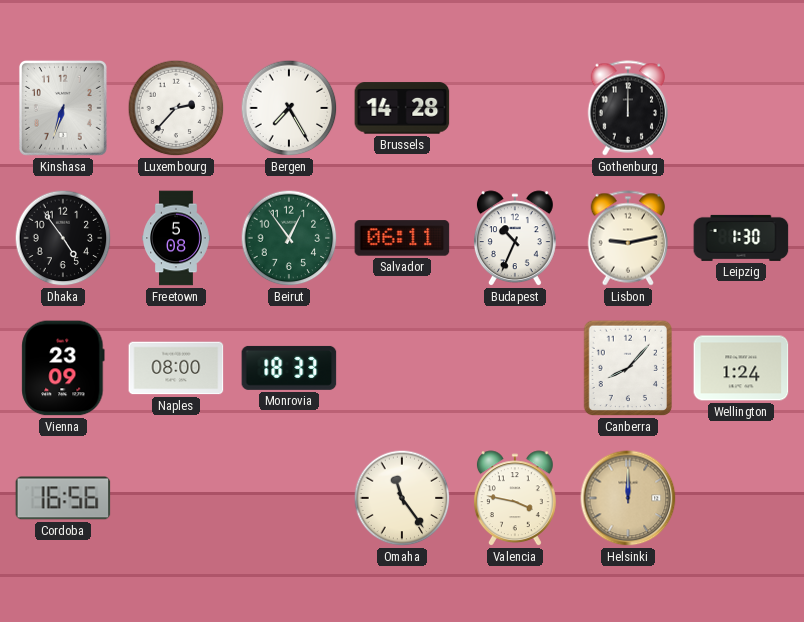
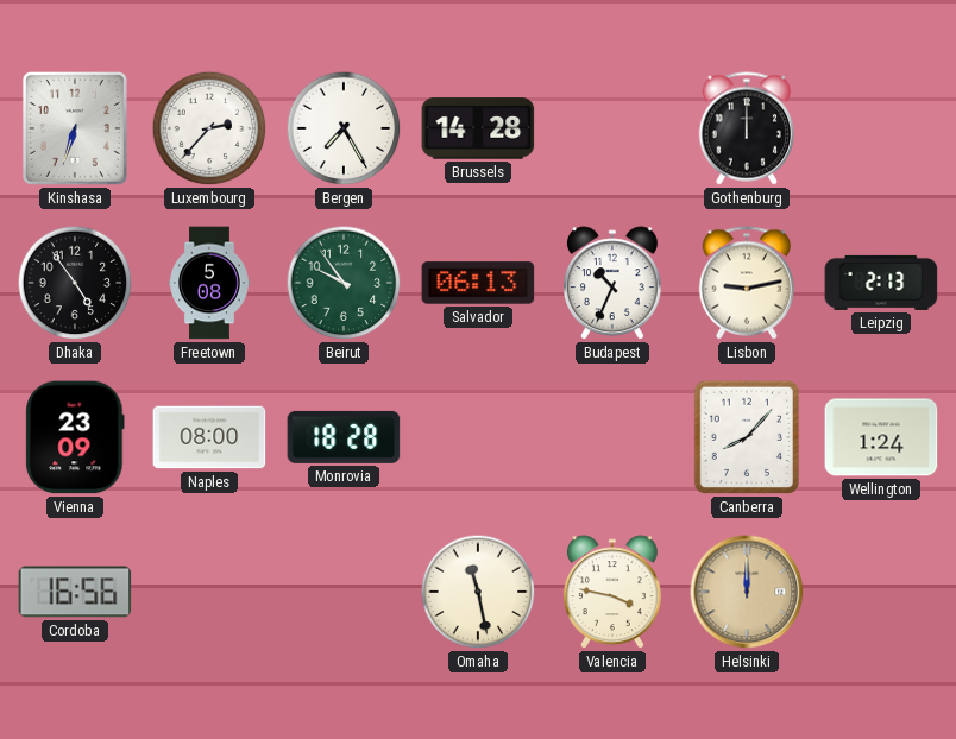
Beirut: 12:54 -> 9:54 (344, 283)
Salvador: 06:11 -> 06:13 (478, 283)
Leipzig: 1:30 -> 2:13 (881, 283)
Monrovia: 18:33 -> 18:28 (344, 437)
Omaha: 11:24 -> 11:28 (478, 592)
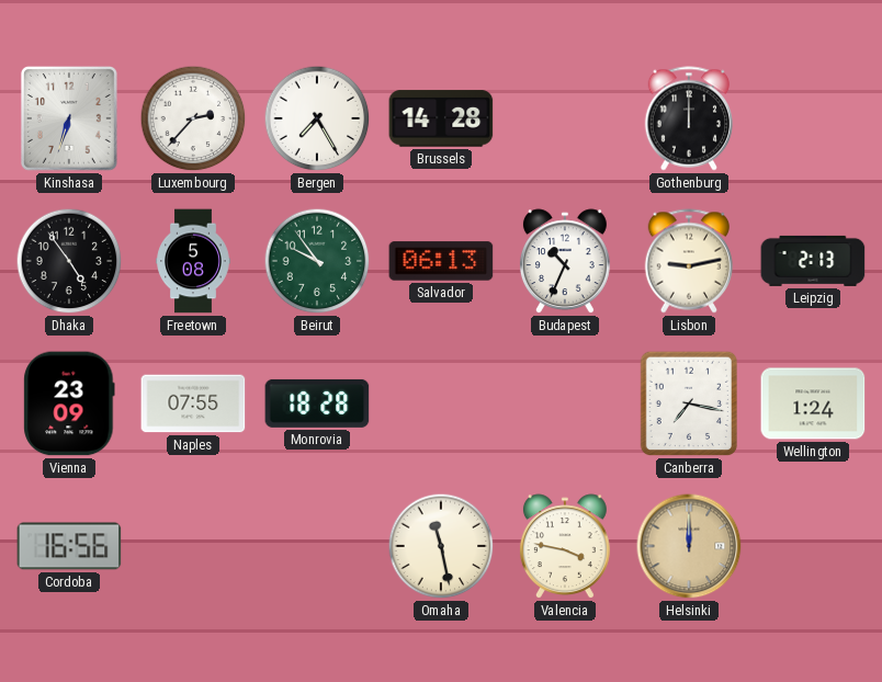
Naples: 08:00 -> 07:55 (193, 403)
Canberra: 8:07 -> 7:17 (689, 403)
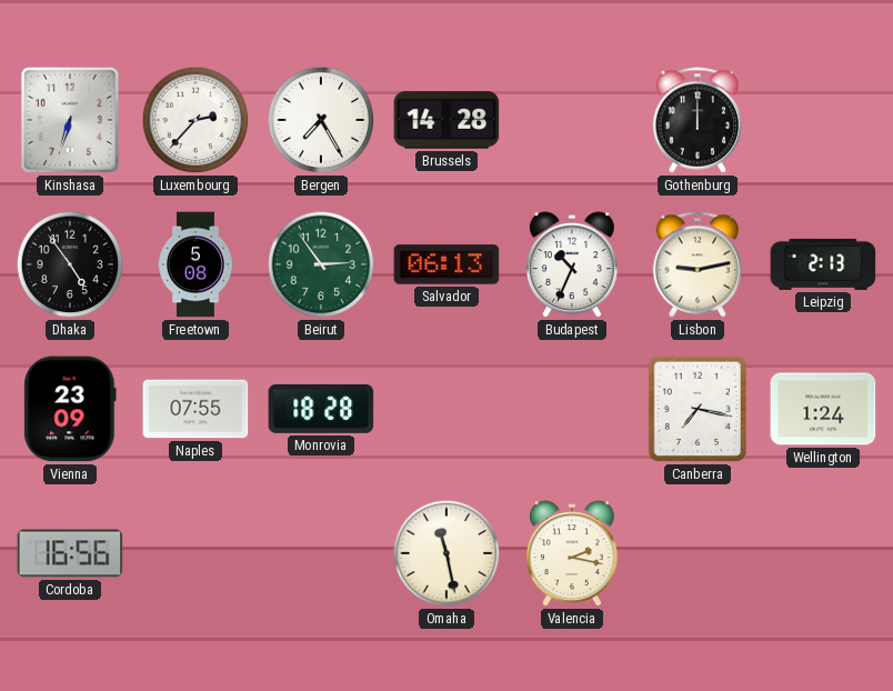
Beirut: 9:54 -> 2:54 (321, 264)
Valencia: 3:47 -> 2:17 (572, 554)
Helsinki: 12:00 -> none (689, 546)
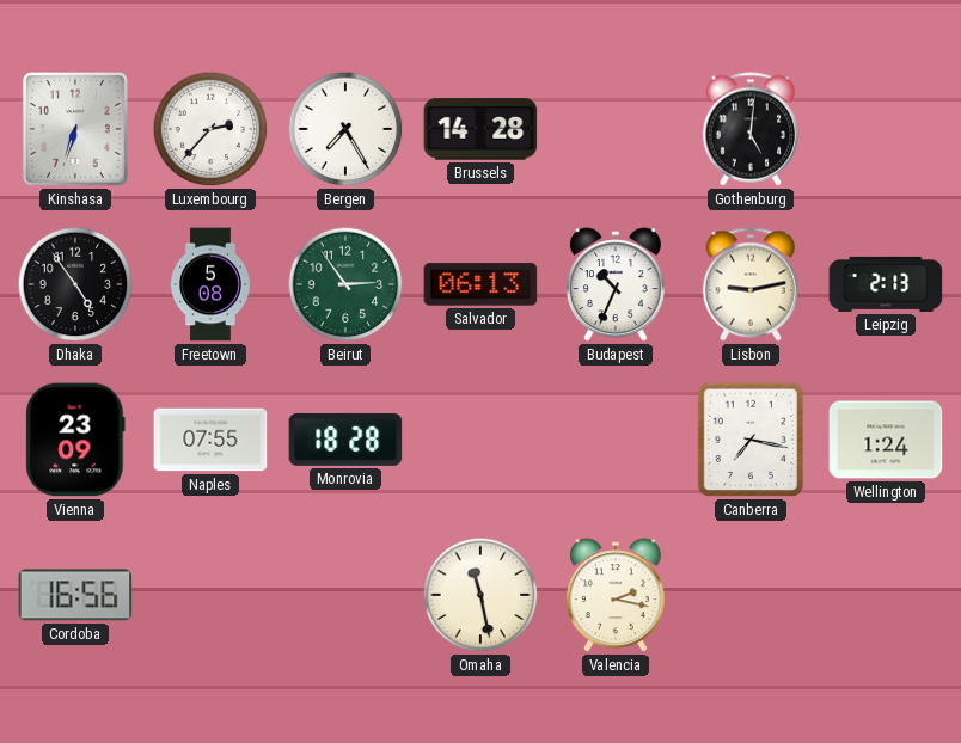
Gothenburg: 12:00 -> 5:01 (751, 129)
